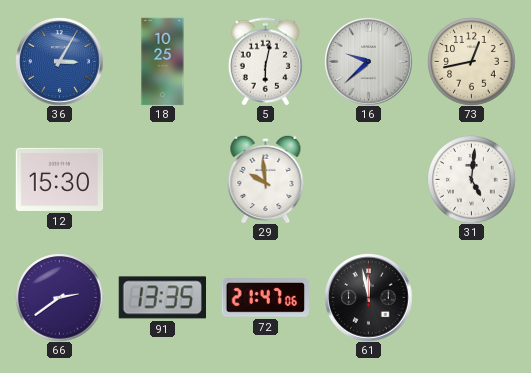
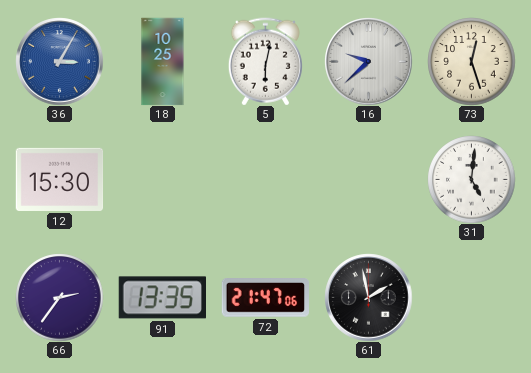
73: 12:43 -> 12:27 (471, 61)
29: 9:59 -> none (266, 179)
66: 2:39 -> 2:36 (59, 297)
61: 11:58 -> 1:58 (368, 297)
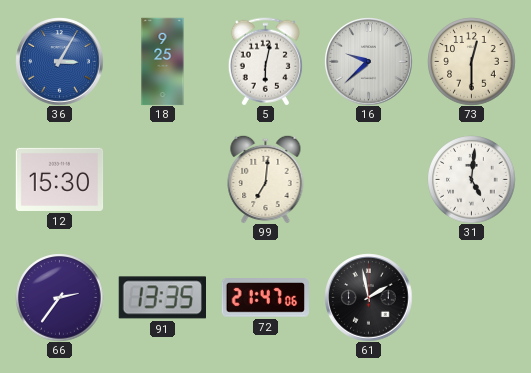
18: 10:25 -> 9:25 (163, 61)
73: 12:27 -> 12:30 (471, 61)
99: none -> 7:01 (266, 179)
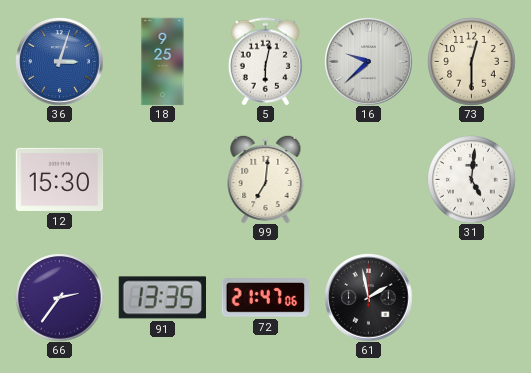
36: 3:05 -> 3:03 (59, 61)
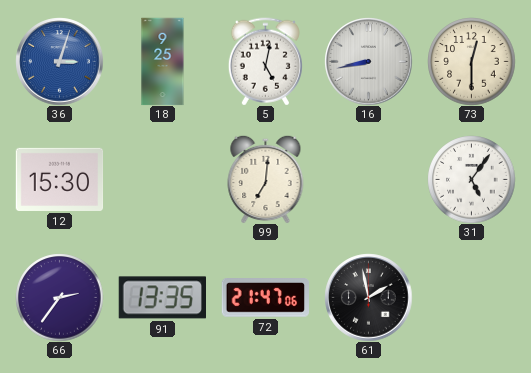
5: 6:02 -> 5:02 (265, 61)
16: 9:38 -> 8:43 (368, 61)
31: 5:01 -> 5:06 (471, 179)
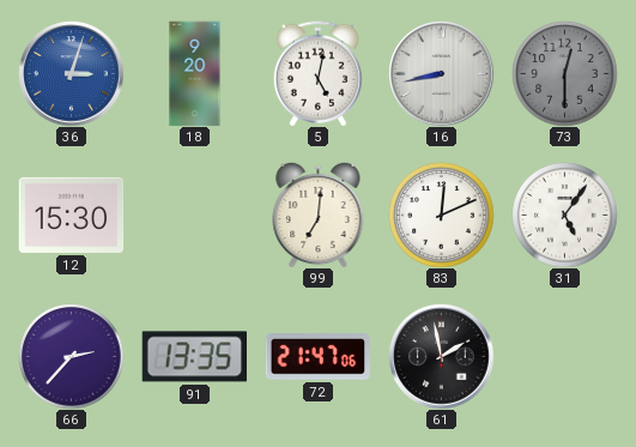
18: 9:25 -> 9:20 (195, 73)
73 dial: cream -> grey (564, 73)
83: none -> 12:11 (441, 215)
66: 2:36 -> 2:37 (71, 356)
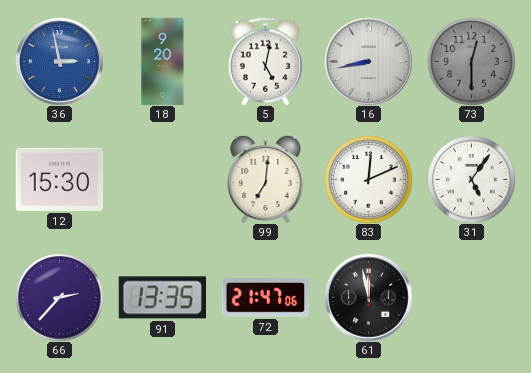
36: 3:03 -> 2:58 (59, 61)
61: 1:58 -> 11:58 (368, 297)
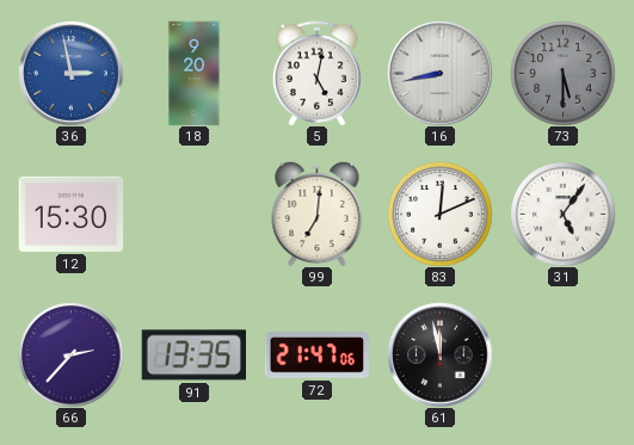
73: 12:30 -> 5:30 (562, 73)
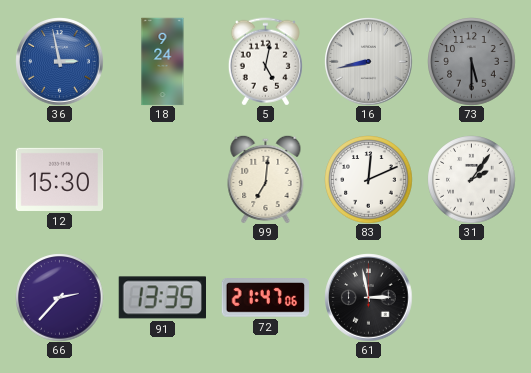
18: 9:20 -> 9:24 (163, 61)
31: 5:06 -> 2:06 (471, 179)
61: 11:58 -> 2:58 (368, 297)
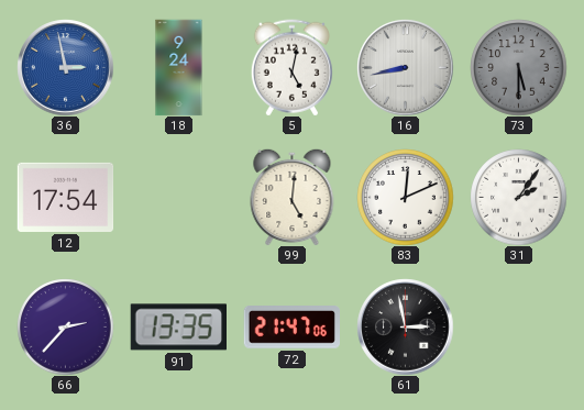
12: 15:30 -> 17:54 (65, 197)
99: 7:01 -> 5:01 (293, 197)
